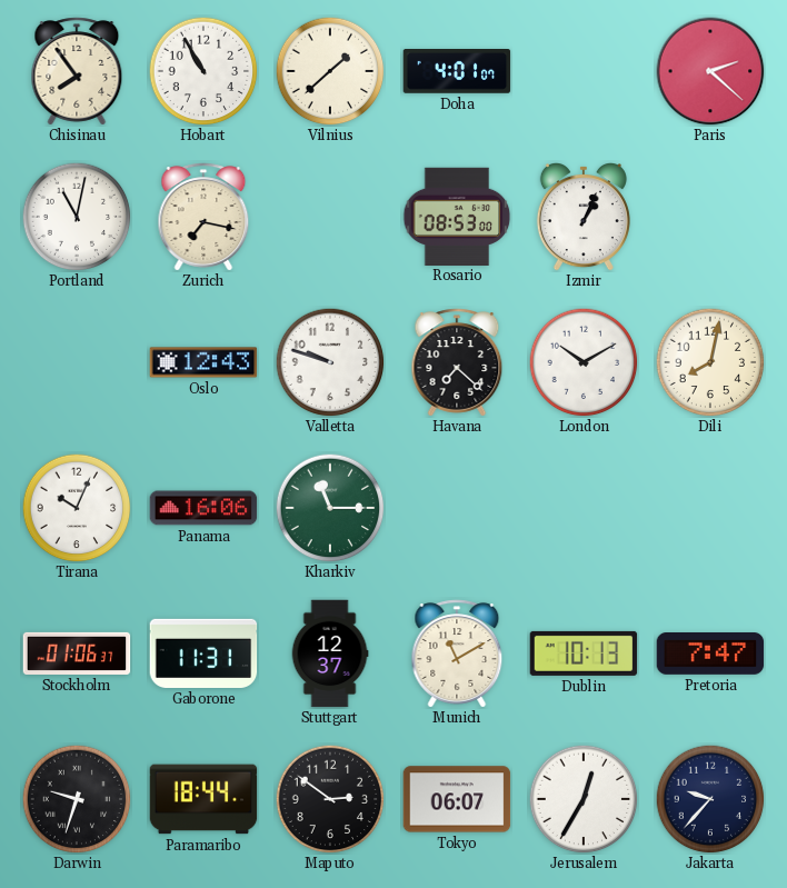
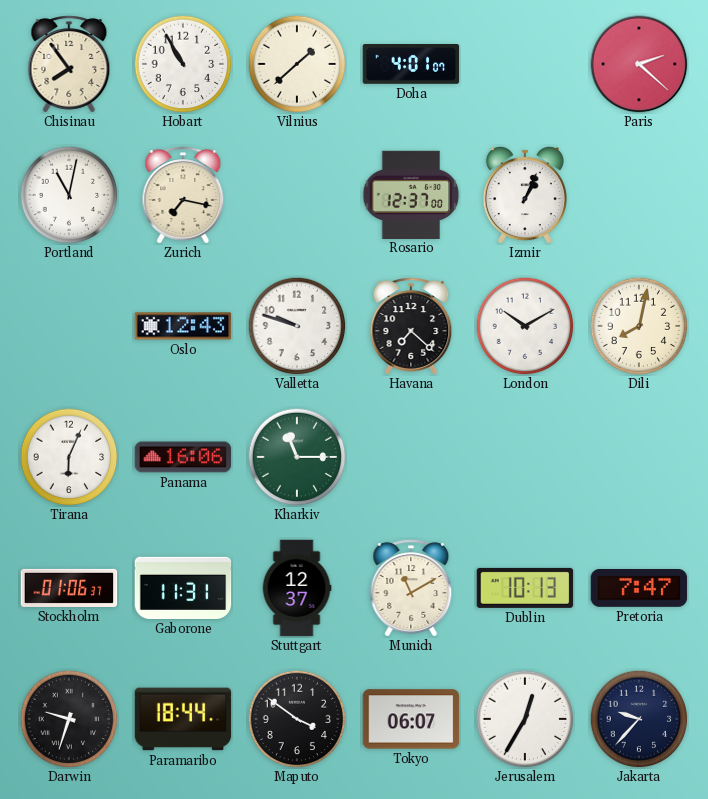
Rosario: 08:53 -> 12:37 (411, 194)
Tirana: 10:04 -> 6:04 (69, 457)
Maputo: 2:51 -> 3:51 (297, 719)
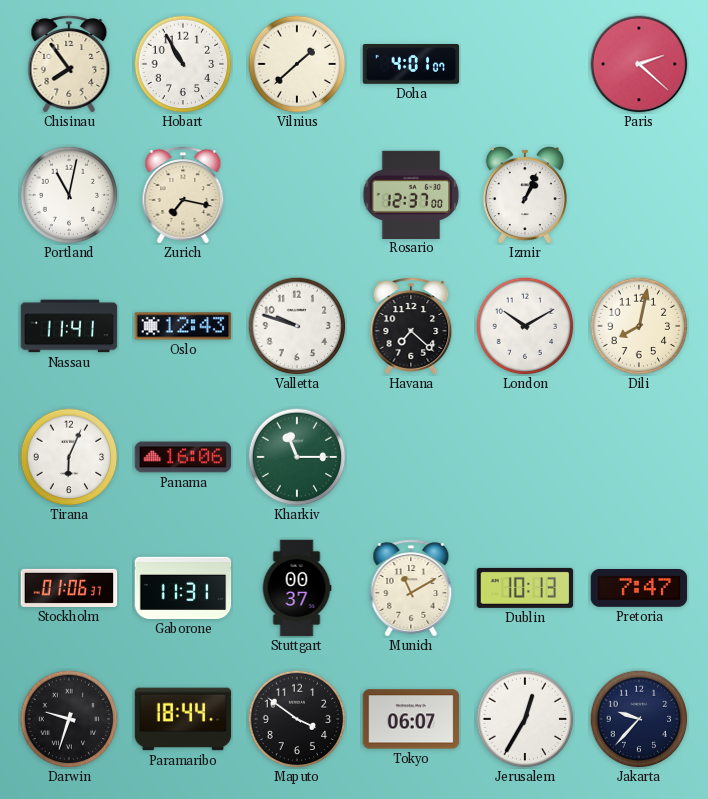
Nassau: none -> 11:41 (69, 326)
Stuttgart: 12:37 -> 00:37 (297, 588)
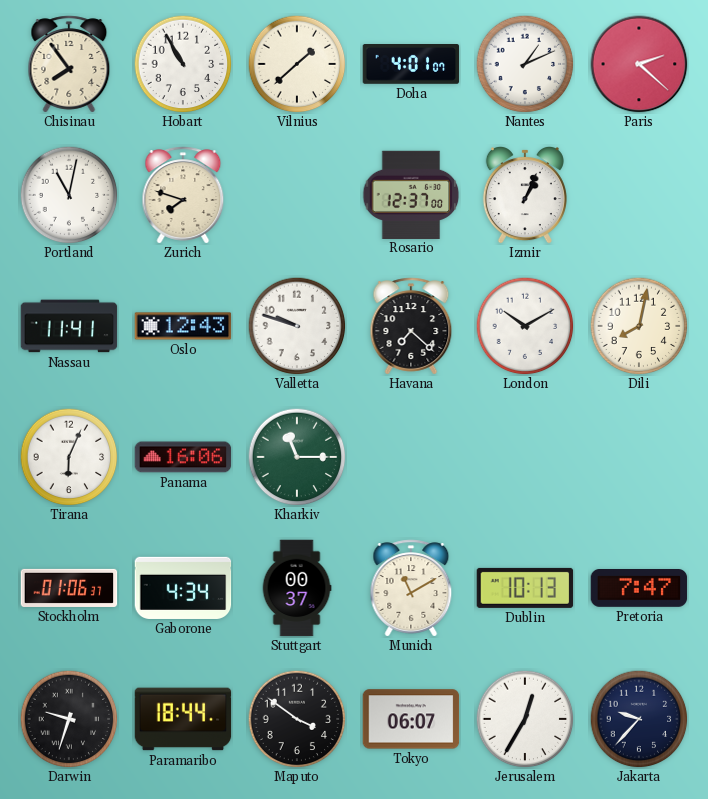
Nantes: none -> 1:11 (525, 64)
Zurich: 7:17 -> 7:48 (183, 195)
Gaborone: 11:31 -> 4:34 (183, 588)
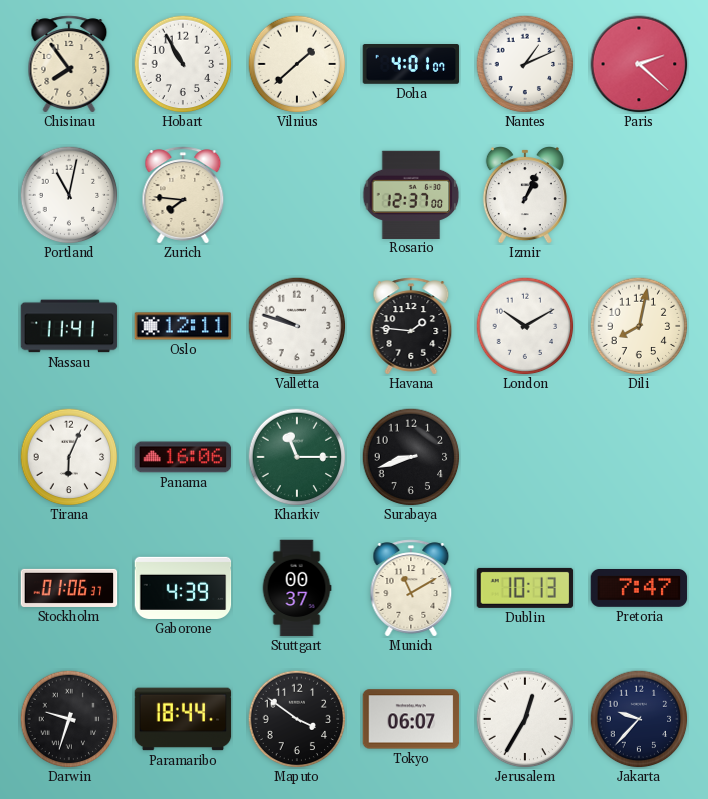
Zurich: 7:48 -> 7:46 (183, 195)
Oslo: 12:43 -> 12:11 (183, 326)
Havana: 7:22 -> 1:46 (411, 326)
Surabaya: none -> 8:42 (411, 457)
Gaborone: 4:34 -> 4:39 (183, 588)
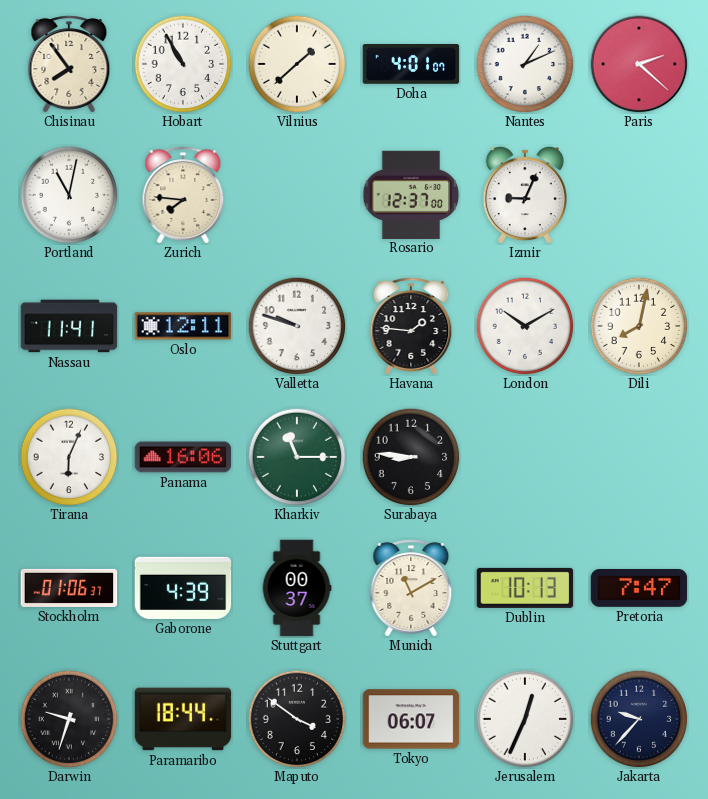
Izmir: 1:04 -> 9:04 (525, 196)
Surabaya: 8:42 -> 8:46 (411, 457)
Jerusalem: 12:35 -> 12:34 (525, 719)
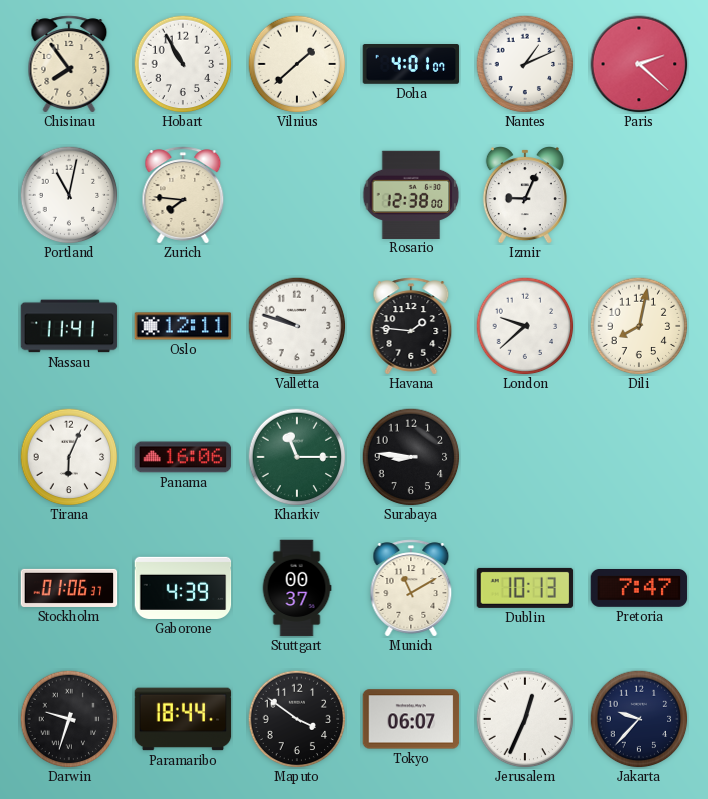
Rosario: 12:37 -> 12:38 (411, 194)
London: 10:10 -> 9:38 (525, 326)
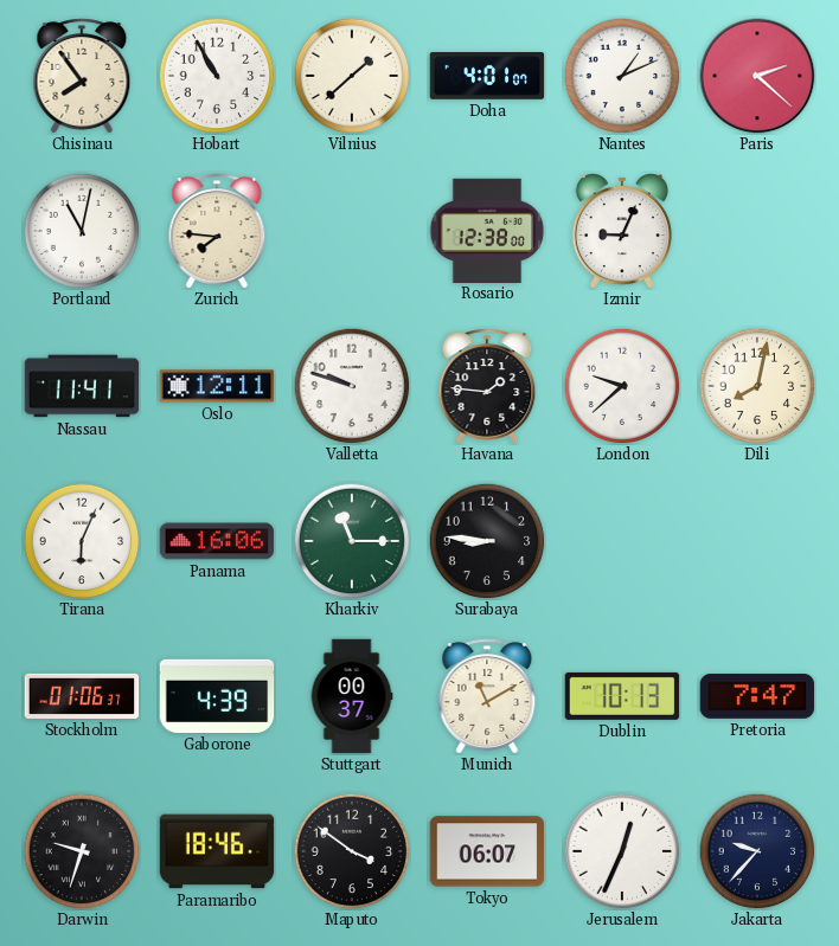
Paramaribo: 18:44 -> 18:46 (217, 851)
